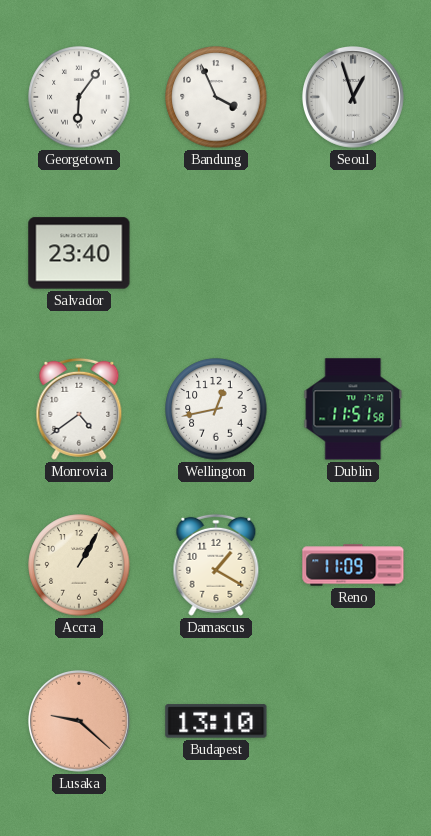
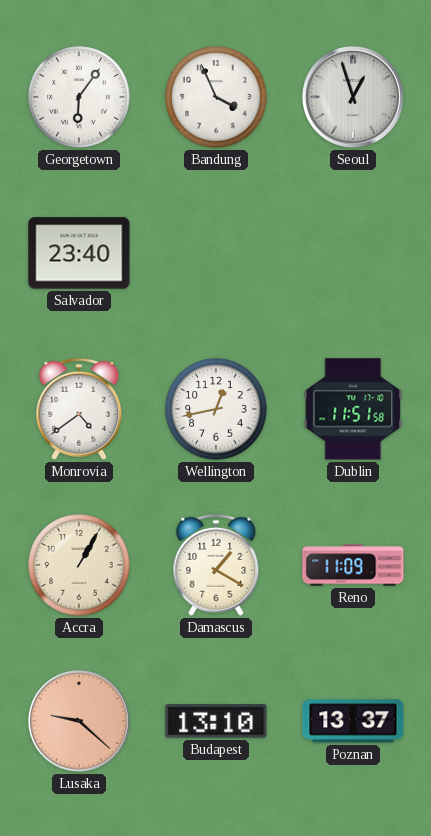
Poznan: none -> 13:37 (353, 721)
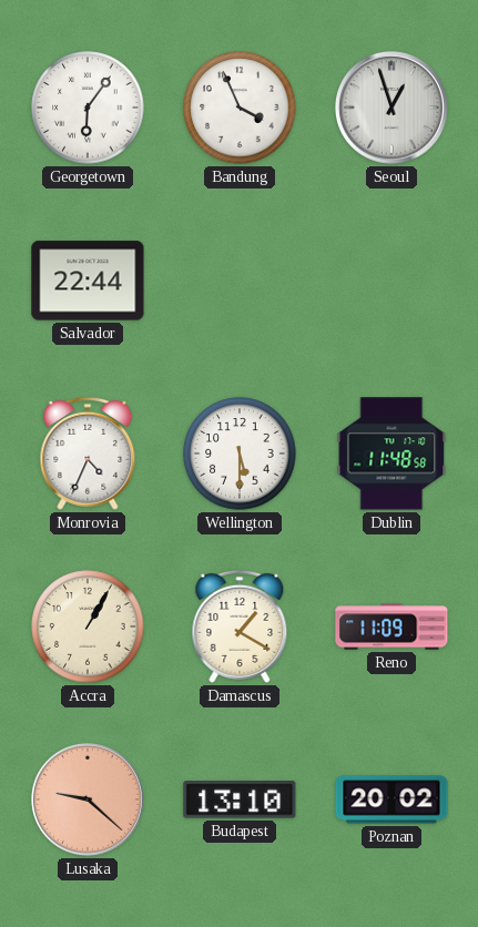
Salvador: 23:40 -> 22:44 (88, 281)
Monrovia: 4:39 -> 4:34 (88, 454)
Wellington: 12:43 -> 5:30 (240, 454)
Dublin: 11:51 -> 11:48 (391, 454)
Poznan: 13:37 -> 20:02 (391, 799)
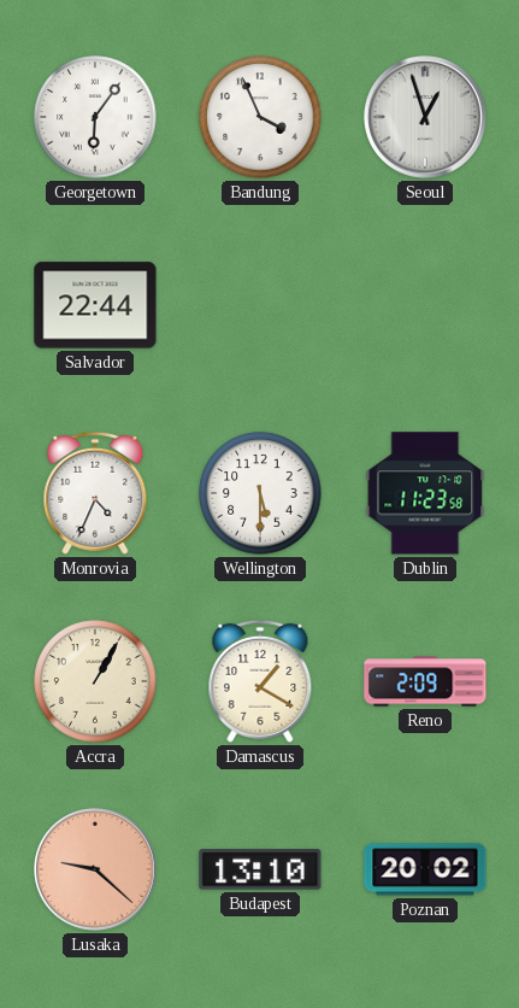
Dublin: 11:48 -> 11:23 (425, 493)
Reno: 11:09 -> 2:09 (425, 681)
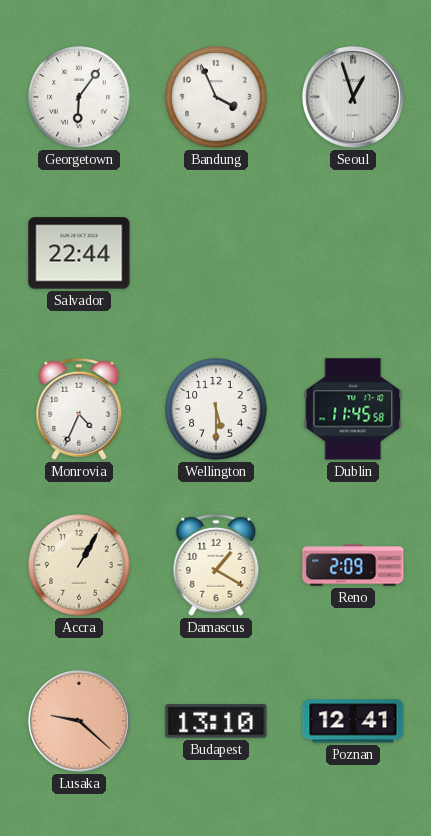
Dublin: 11:23 -> 11:45 (353, 409)
Poznan: 20:02 -> 12:41 (353, 721)
